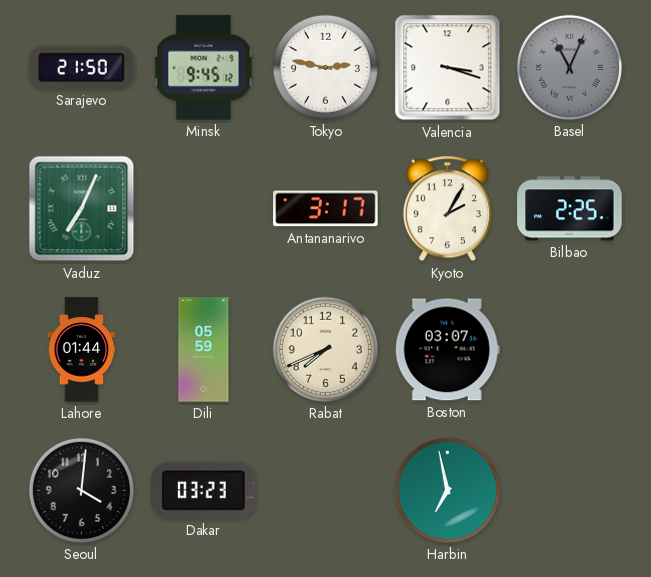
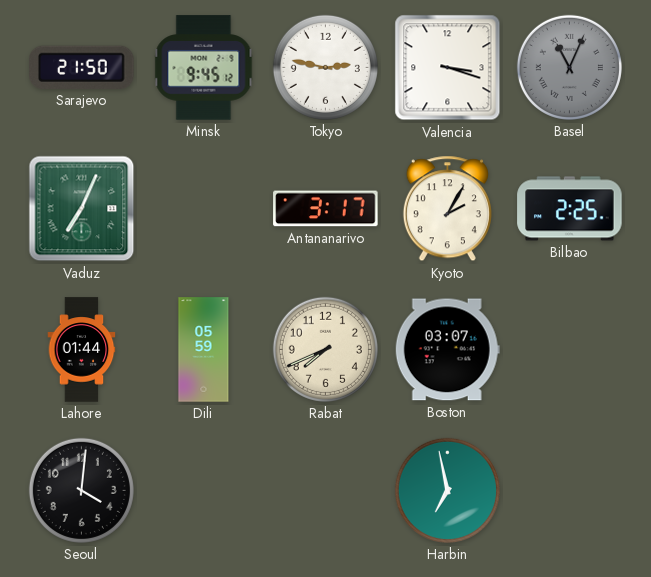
Dakar: 03:23 -> none (204, 490)
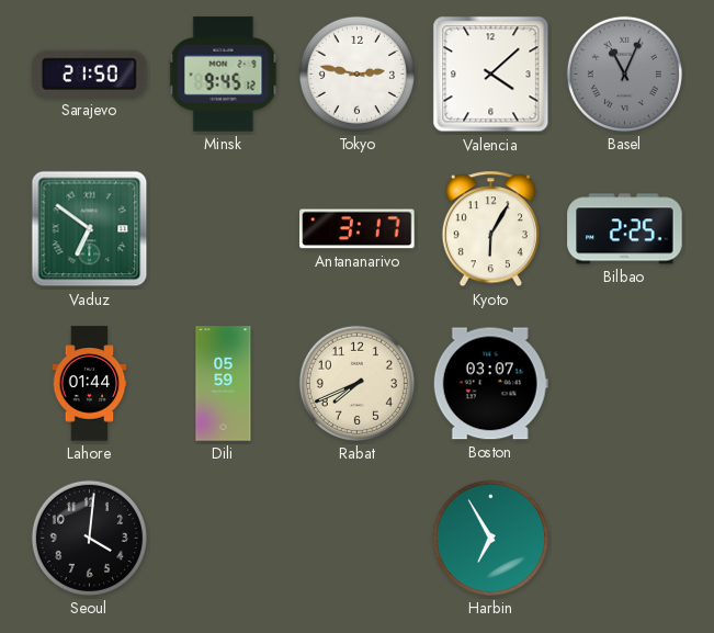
Valencia: 3:18 -> 4:08 (491, 75)
Vaduz: 7:04 -> 6:51 (90, 229)
Kyoto: 2:05 -> 6:05 (490, 229)
Harbin: 6:58 -> 6:55 (490, 538)
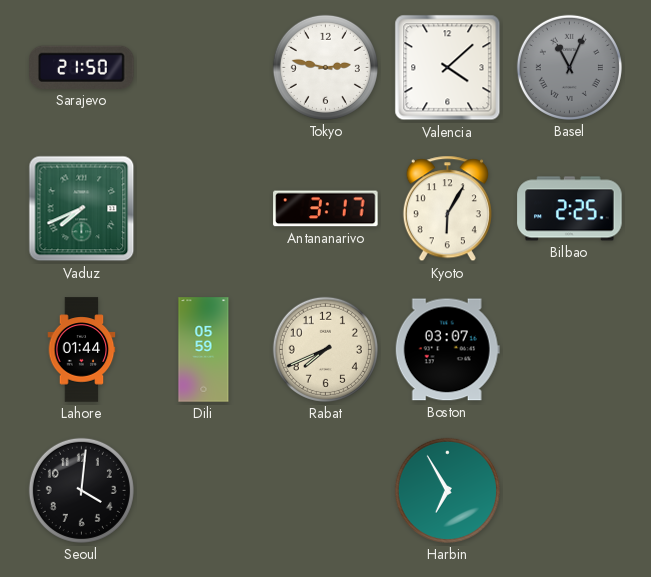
Minsk: 9:45 -> none (224, 75)
Vaduz: 6:51 -> 7:41 (82, 209)
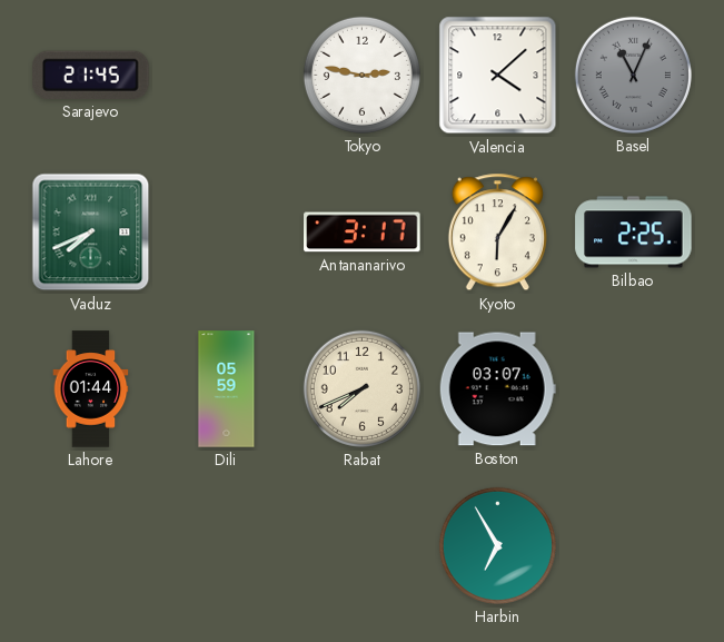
Sarajevo: 21:50 -> 21:45 (91, 75)
Seoul: 4:01 -> none (81, 490)
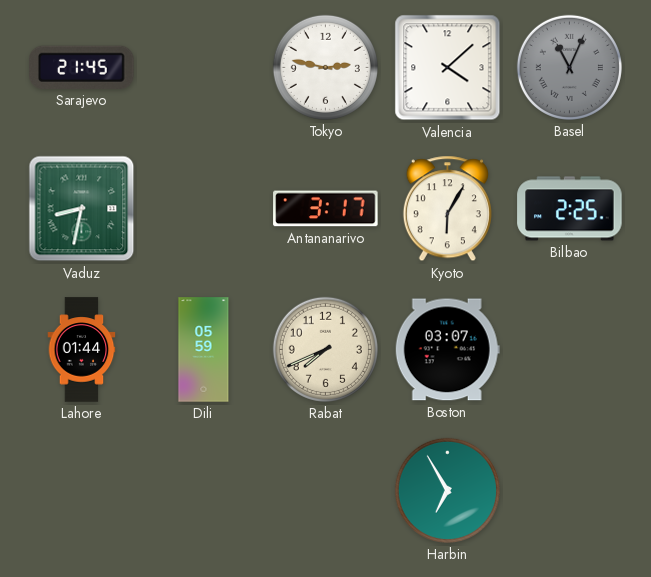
Vaduz: 7:41 -> 8:32 (82, 209)
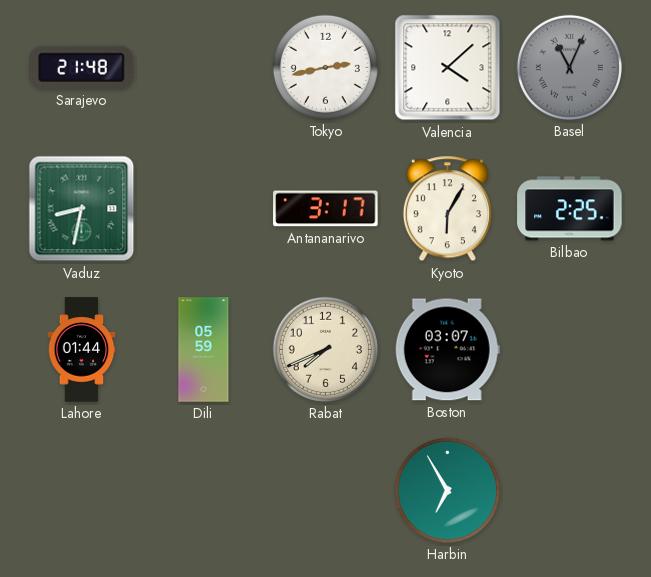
Sarajevo: 21:45 -> 21:48 (82, 67)
Tokyo: 2:47 -> 2:43 (325, 67)
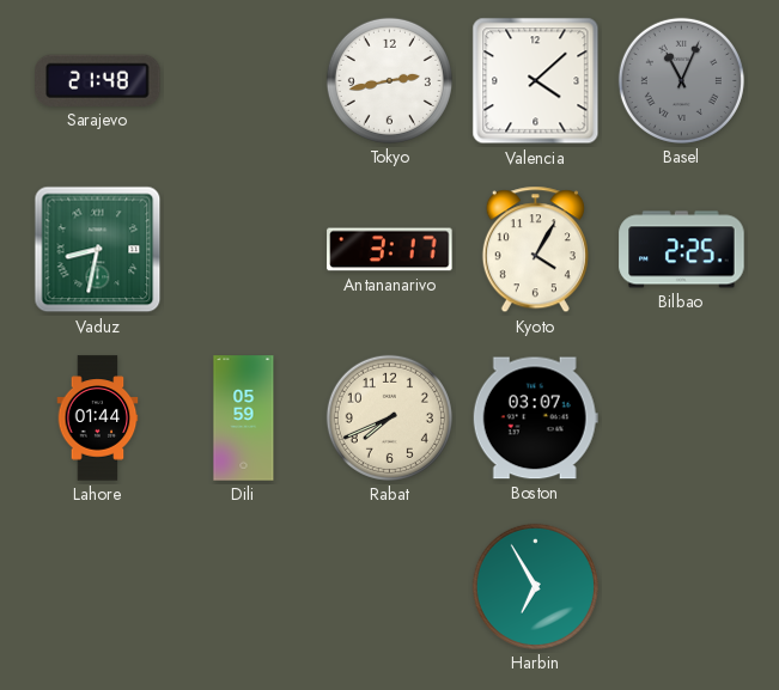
Kyoto: 6:05 -> 4:05 (535, 250)
